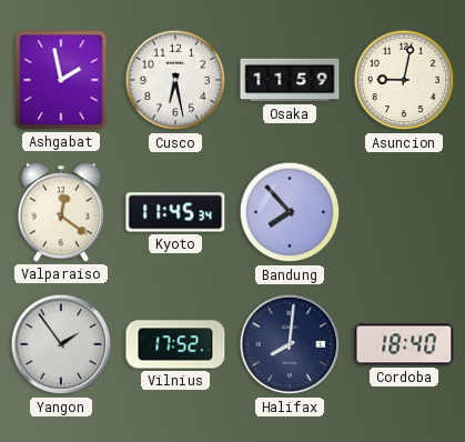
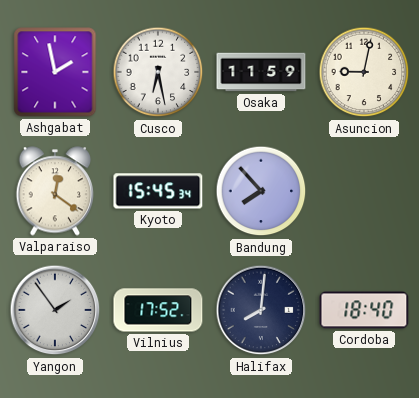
Kyoto: 11:45 -> 15:45 (158, 191)
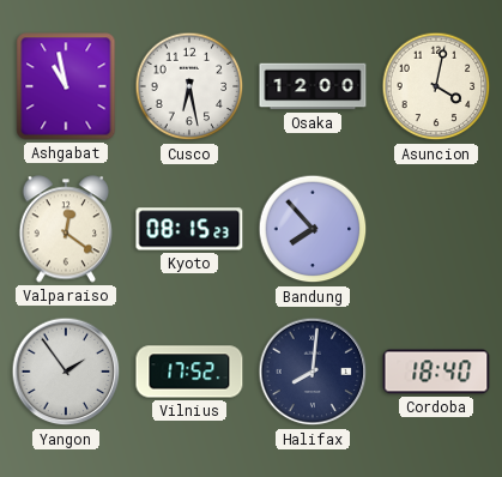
Ashgabat: 1:58 -> 10:58 (66, 86)
Osaka: 11:59 -> 12:00 (313, 86)
Asuncion: 9:02 -> 4:02 (436, 86)
Kyoto: 15:45 -> 08:15 (189, 229)
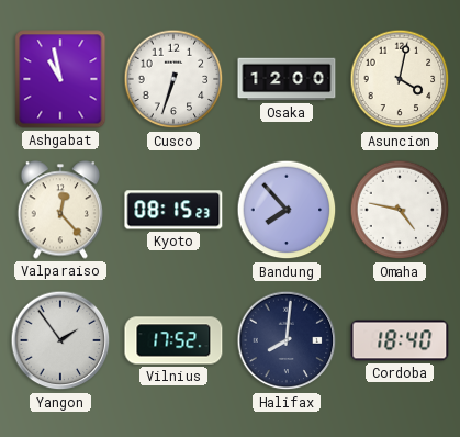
Cusco: 6:28 -> 6:33 (173, 79)
Valparaiso: 12:21 -> 12:23 (59, 210)
Omaha: none -> 4:47 (400, 210)
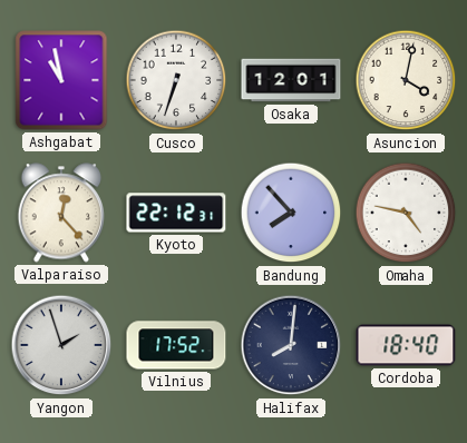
Osaka: 12:00 -> 12:01 (291, 80)
Kyoto: 08:15 -> 22:12 (176, 213)
Yangon: 1:54 -> 1:57 (61, 345)
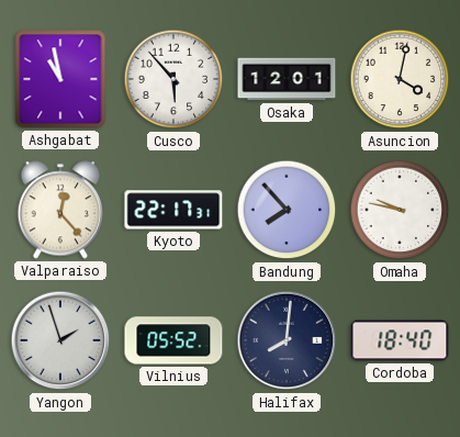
Cusco: 6:33 -> 5:53 (173, 79)
Kyoto: 22:12 -> 22:17 (173, 210)
Omaha: 4:47 -> 9:47 (400, 210)
Vilnius: 17:52 -> 05:52 (173, 340)
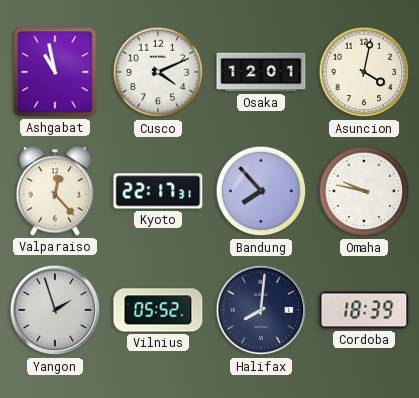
Cusco: 5:53 -> 4:11 (158, 72)
Cordoba: 18:40 -> 18:39 (364, 310)
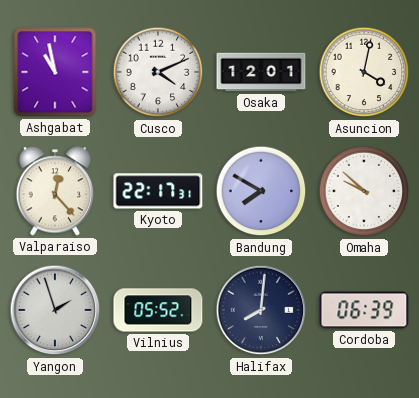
Bandung: 7:53 -> 7:50 (261, 191)
Omaha: 9:47 -> 9:52 (364, 191)
Cordoba: 18:39 -> 06:39 (364, 310)
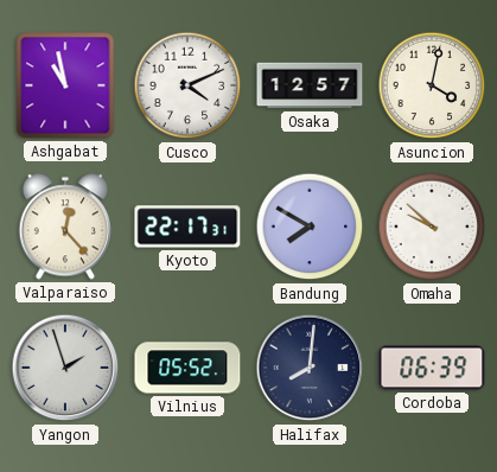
Osaka: 12:01 -> 12:57 (310, 85)
